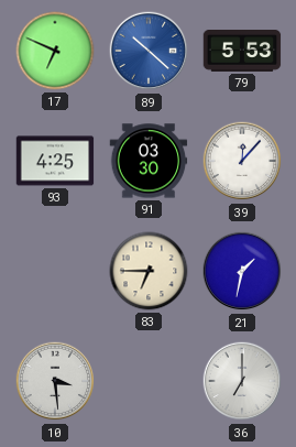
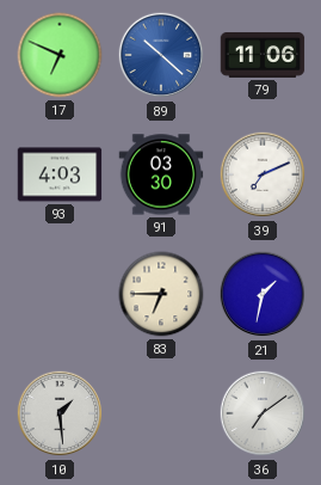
79: 5:53 -> 11:06 (263, 56)
93: 4:25 -> 4:03 (60, 174)
39: 12:07 -> 7:11 (263, 174)
10: 3:29 -> 1:29 (60, 413)
36: 7:00 -> 7:09 (263, 413)
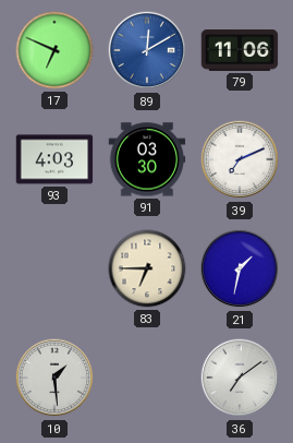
89: 10:22 -> 12:10 (147, 50)
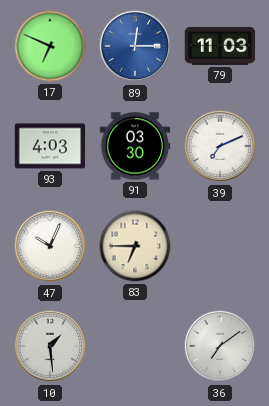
89: 12:10 -> 12:15 (135, 46)
79: 11:06 -> 11:03 (220, 47)
47: none -> 10:04 (50, 246)
21: 1:32 -> none (240, 268)
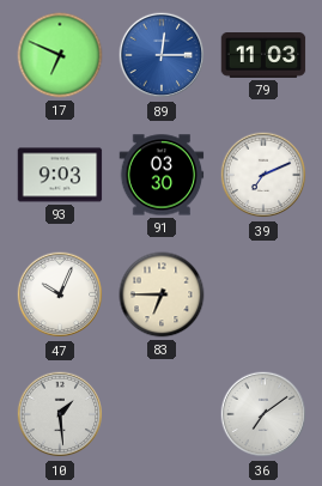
93: 4:03 -> 9:03 (60, 175)
